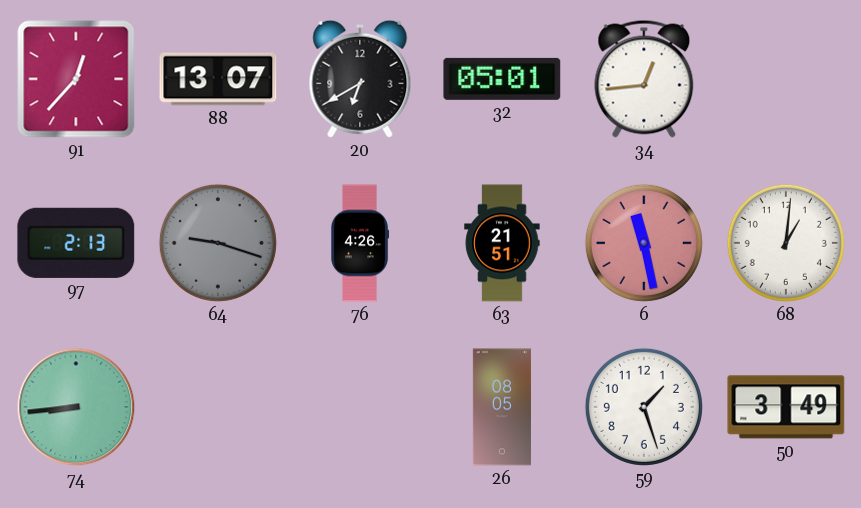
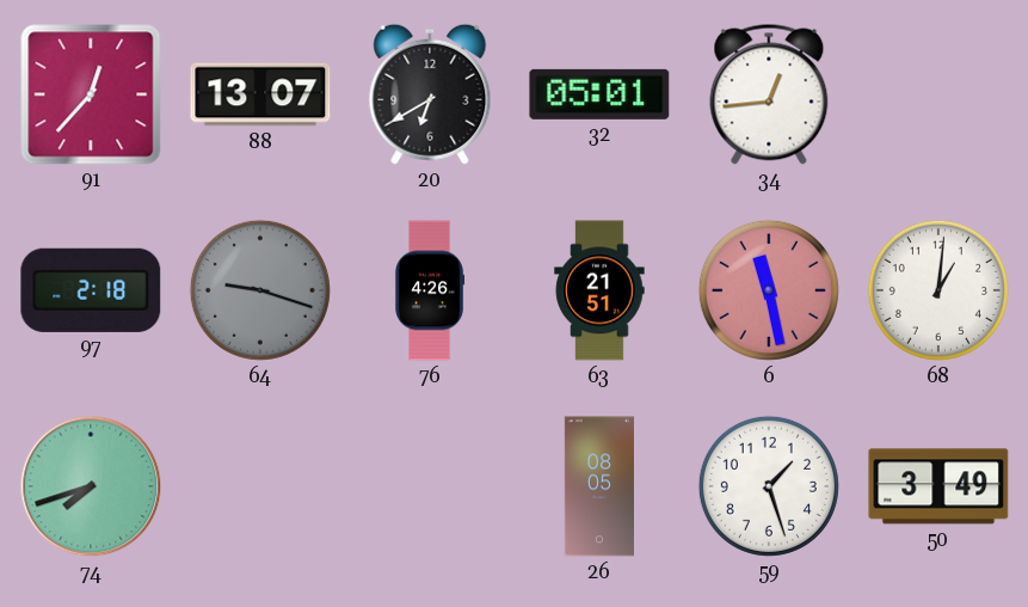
97: 2:13 -> 2:18 (91, 290)
74: 8:44 -> 7:42 (91, 486)
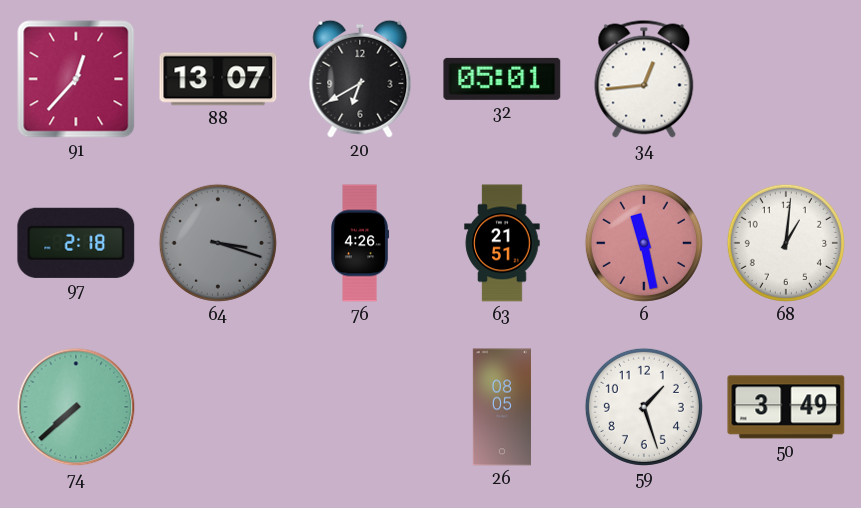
64: 9:18 -> 3:18 (218, 243)
74: 7:42 -> 7:38 (76, 407)
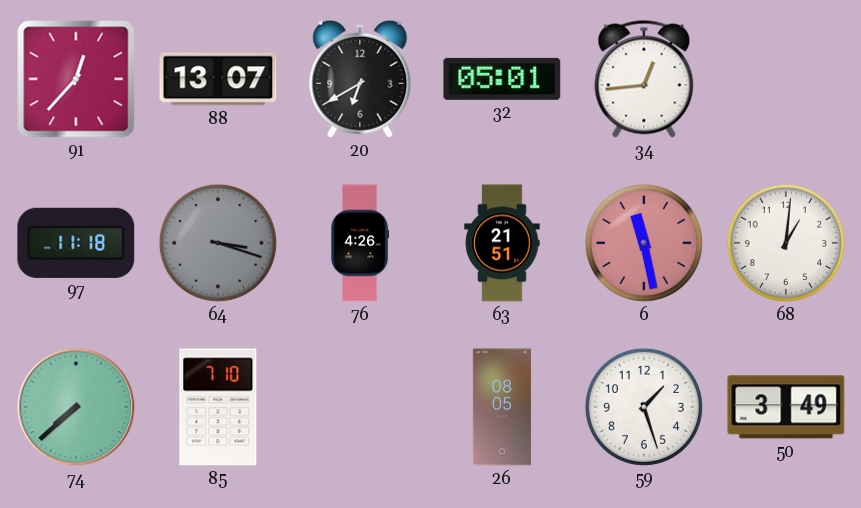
97: 2:18 -> 11:18 (76, 243)
85: none -> 7:10 (218, 407)
